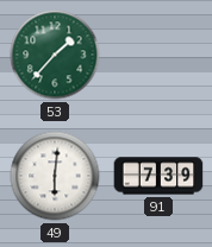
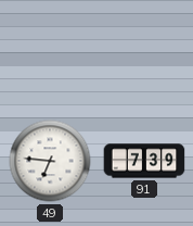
53: 1:37 -> none (55, 55)
49: 6:01 -> 6:46 (50, 161)
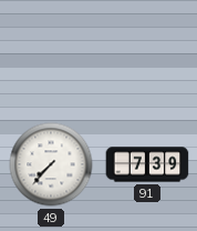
49: 6:46 -> 7:37 (51, 164)
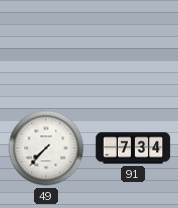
91: 7:39 -> 7:34 (133, 148)
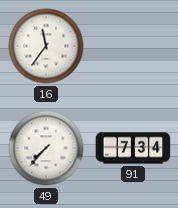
16: none -> 11:36 (46, 46)
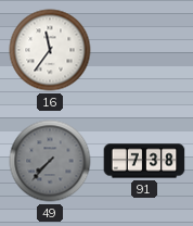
49 dial: white -> grey (50, 161)
91: 7:34 -> 7:38 (144, 161)
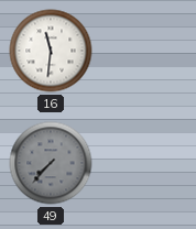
16: 11:36 -> 11:31 (51, 51)
91: 7:38 -> none (144, 161)
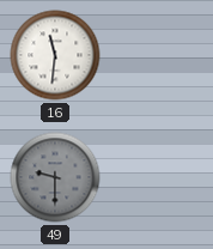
49: 7:37 -> 9:30 (55, 177)
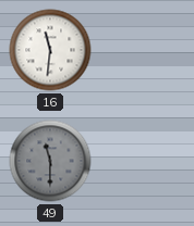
49: 9:30 -> 11:30 (50, 161)
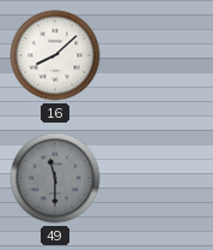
16: 11:31 -> 8:08 (55, 55)
